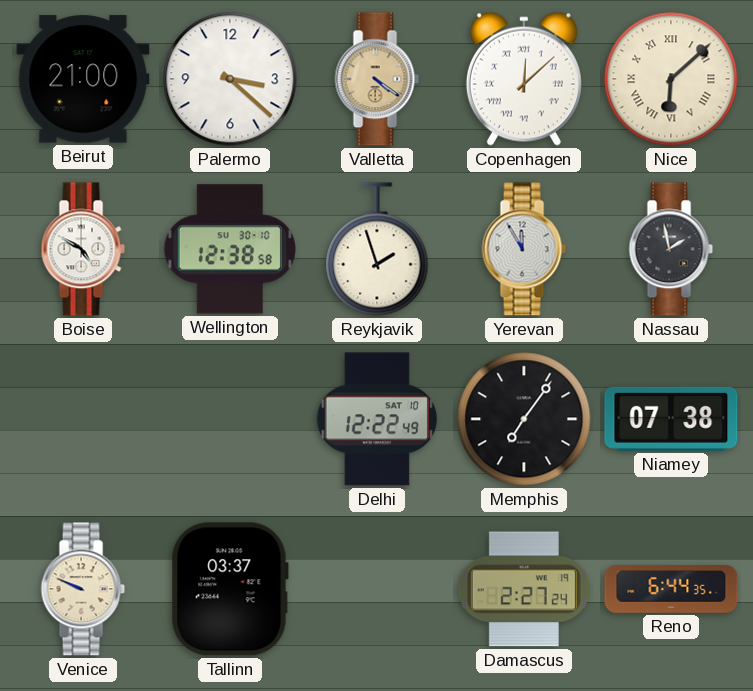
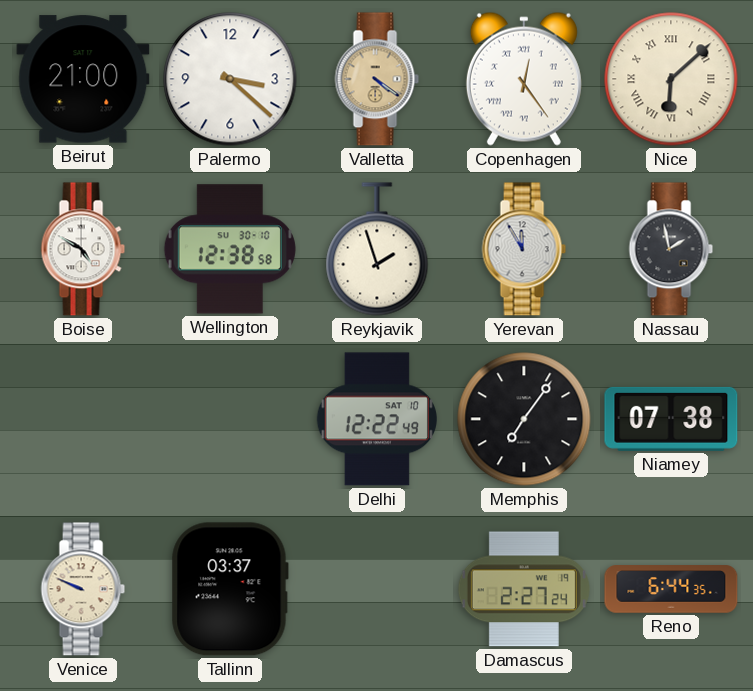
Copenhagen: 12:08 -> 12:24 (524, 79)
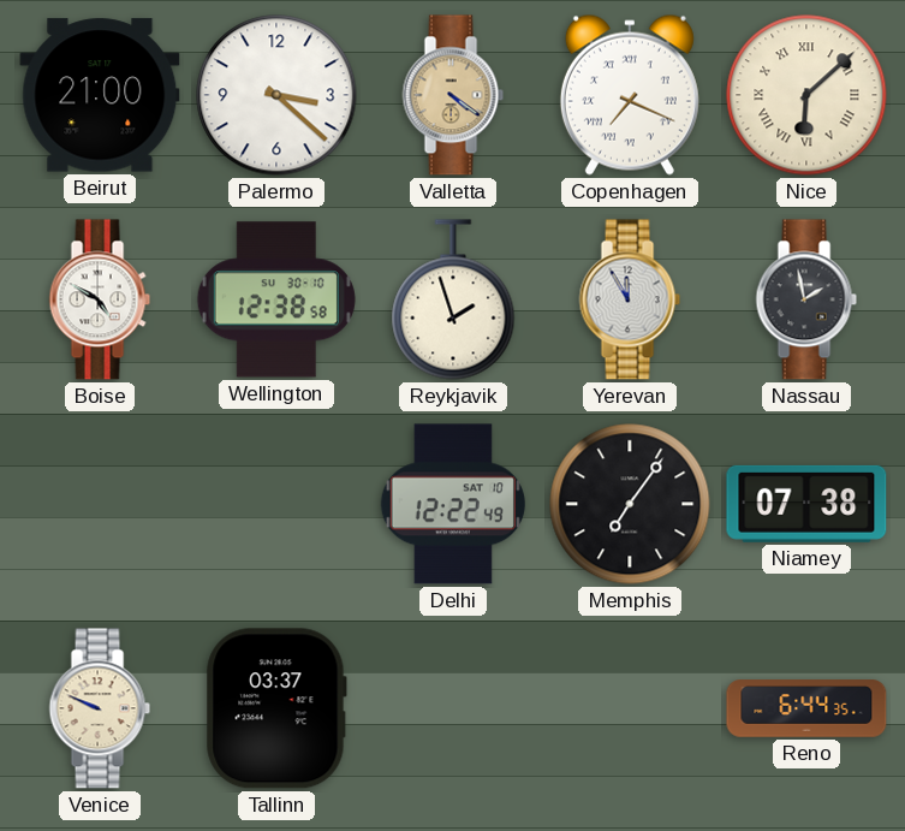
Copenhagen: 12:24 -> 7:19 (630, 95)
Damascus: 2:27 -> none (524, 589)
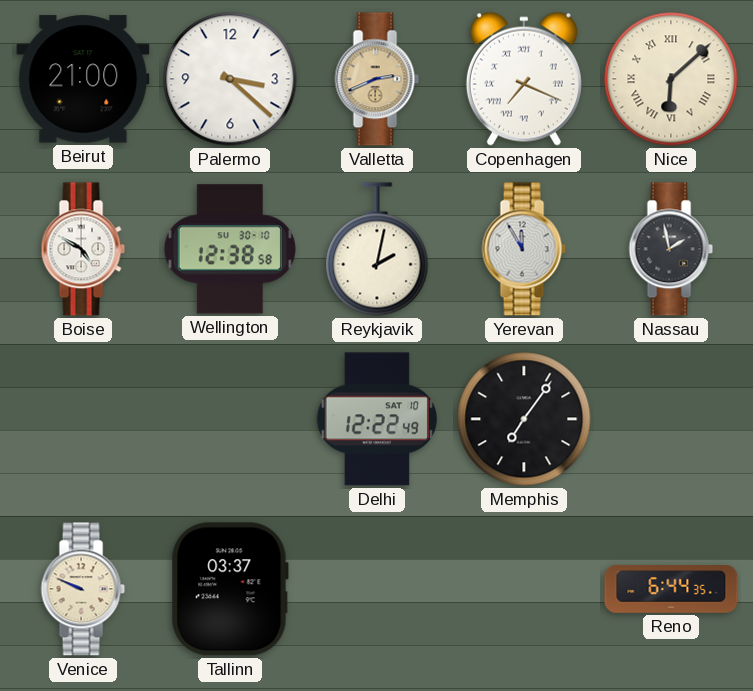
Valletta: 4:21 -> 2:41 (377, 79)
Reykjavik: 1:57 -> 2:02 (377, 249)
Niamey: 07:38 -> none (806, 504)
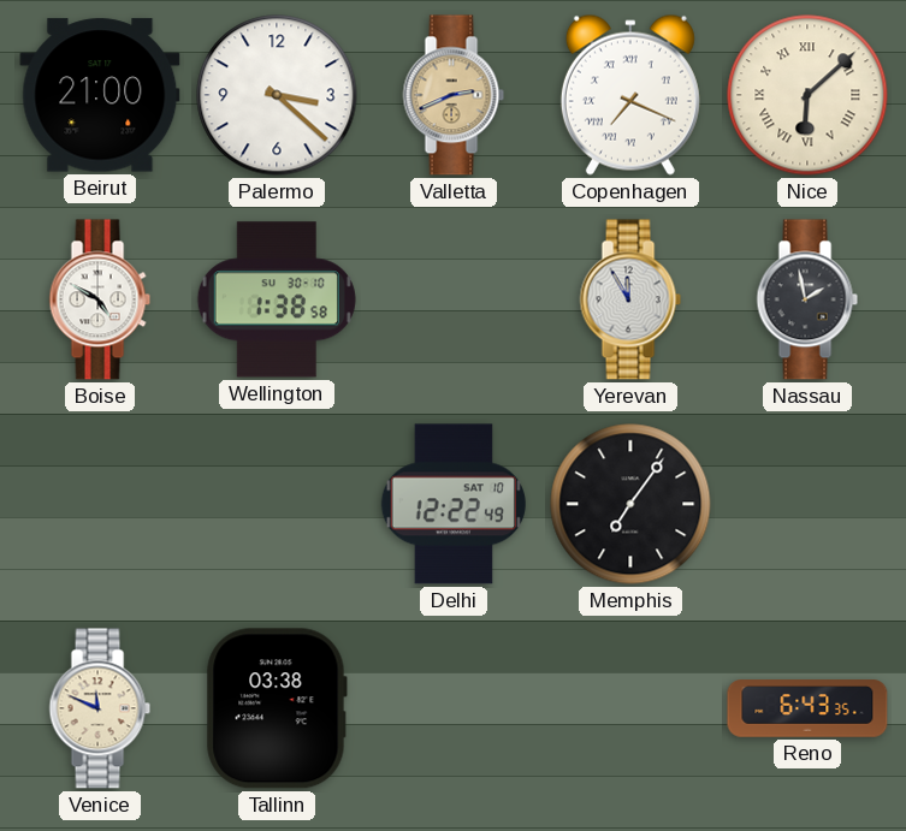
Wellington: 12:38 -> 1:38 (277, 299)
Reykjavik: 2:02 -> none (377, 249)
Venice: 9:49 -> 11:49 (100, 708)
Tallinn: 03:37 -> 03:38 (277, 708)
Reno: 6:44 -> 6:43 (807, 708)
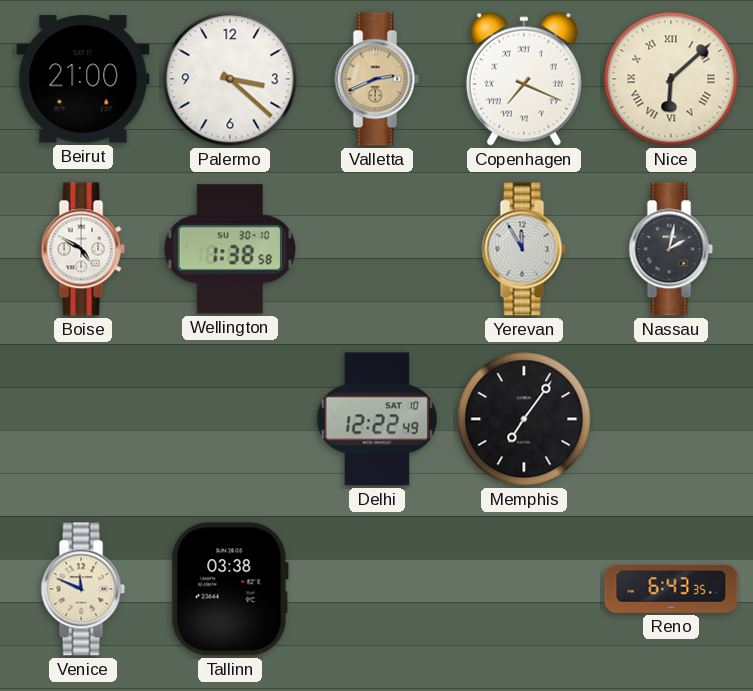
Nassau: 1:58 -> 2:02 (671, 249)
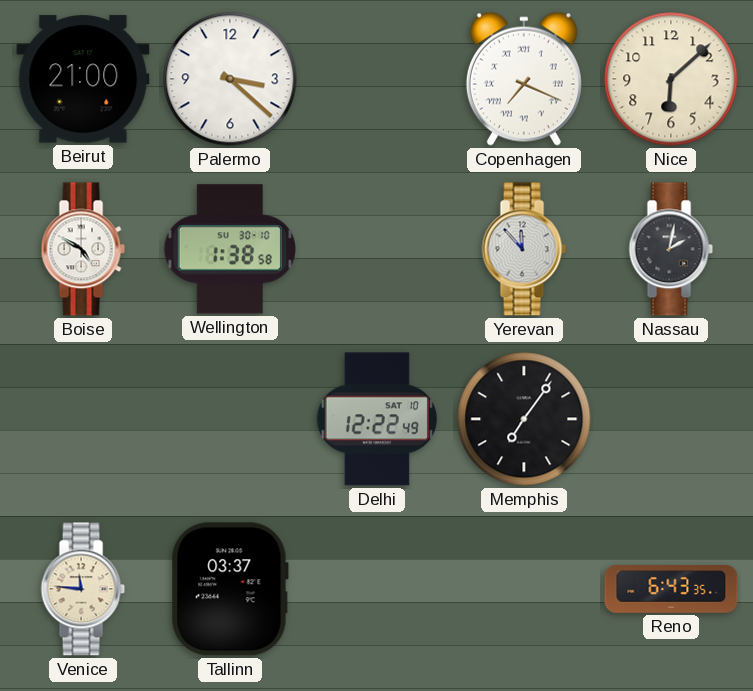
Valletta: 2:41 -> none (377, 79)
Nice numerals: Roman -> Arabic (671, 79)
Yerevan: 11:55 -> 11:53 (524, 249)
Venice: 11:49 -> 11:46 (83, 589)
Tallinn: 03:38 -> 03:37 (230, 589)
